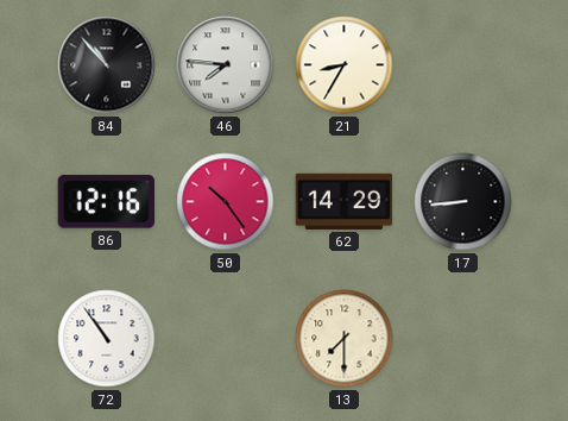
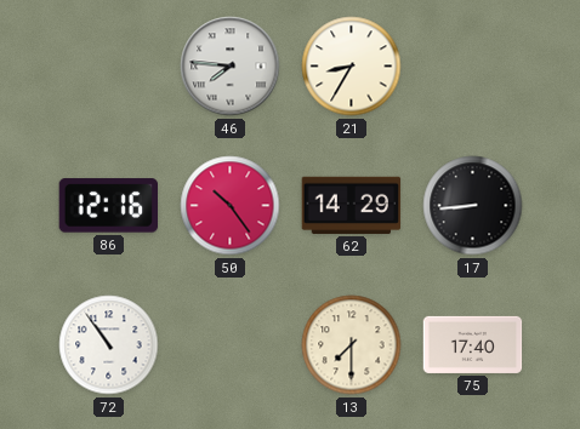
84: 10:53 -> none (107, 65)
75: none -> 17:40 (473, 344)
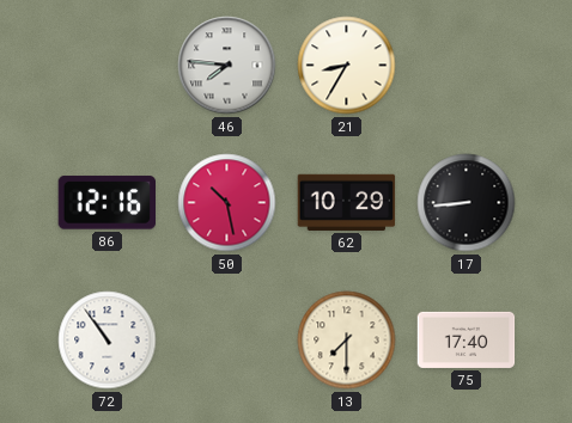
50: 10:24 -> 10:28 (227, 203)
62: 14:29 -> 10:29 (347, 202)
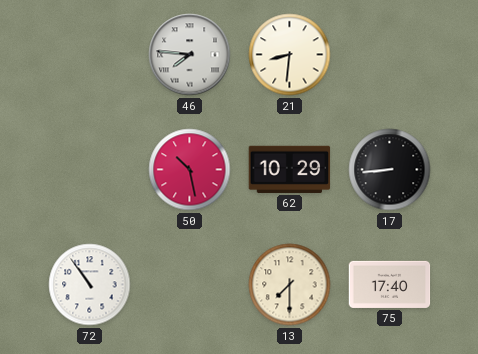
21: 8:35 -> 8:31 (290, 55)
86: 12:16 -> none (108, 203)
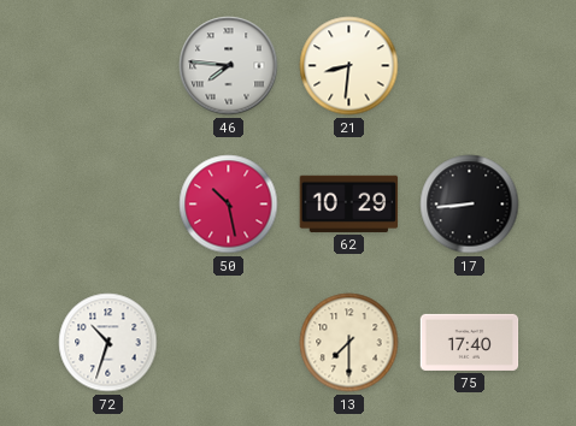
72: 10:54 -> 10:33 (108, 343)
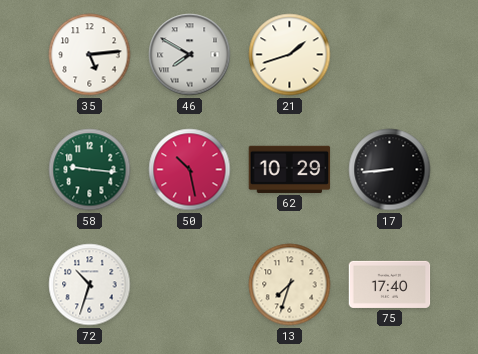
35: none -> 5:14 (90, 55)
46: 7:46 -> 7:50 (190, 55)
21: 8:31 -> 1:42 (290, 55)
58: none -> 9:16 (90, 170)
13: 7:30 -> 7:33 (290, 285)
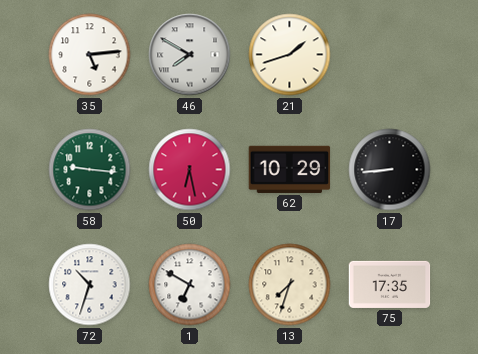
50: 10:28 -> 6:28 (190, 170)
1: none -> 6:50 (190, 285)
75: 17:40 -> 17:35 (390, 284)
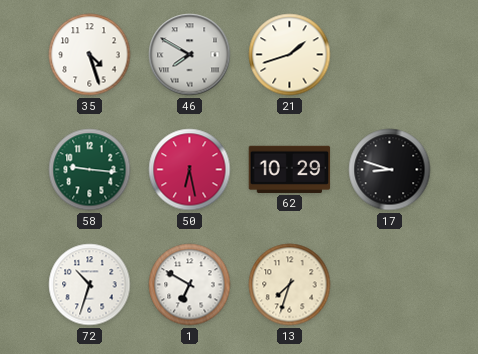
35: 5:14 -> 4:27 (90, 55)
17: 8:44 -> 8:48 (390, 170)
75: 17:35 -> none (390, 284)
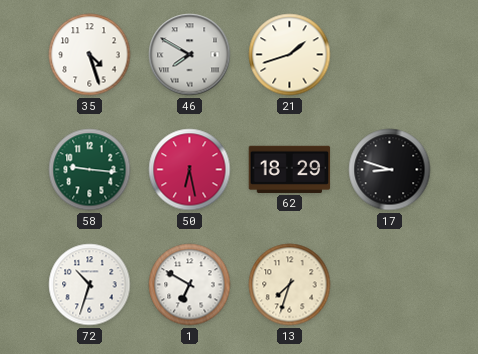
62: 10:29 -> 18:29 (290, 169)
